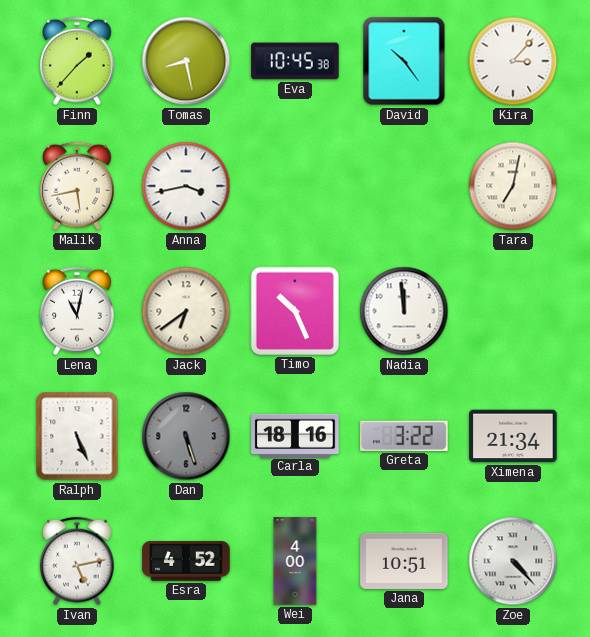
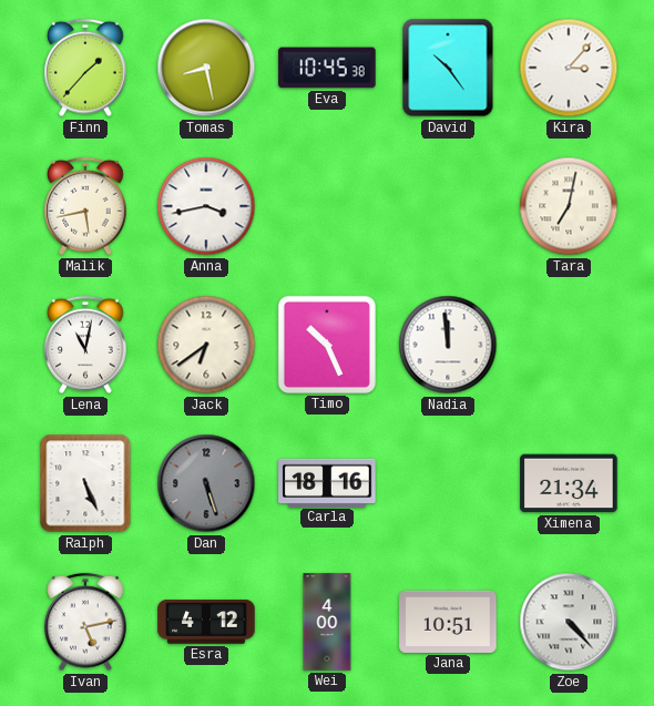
Greta: 3:22 -> none (404, 436)
Esra: 4:52 -> 4:12 (206, 622)
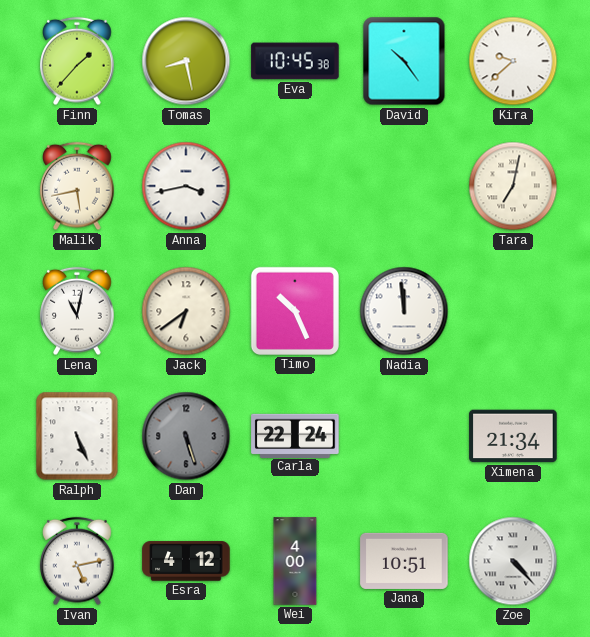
Kira: 3:07 -> 9:38 (513, 61)
Carla: 18:16 -> 22:24 (295, 435)
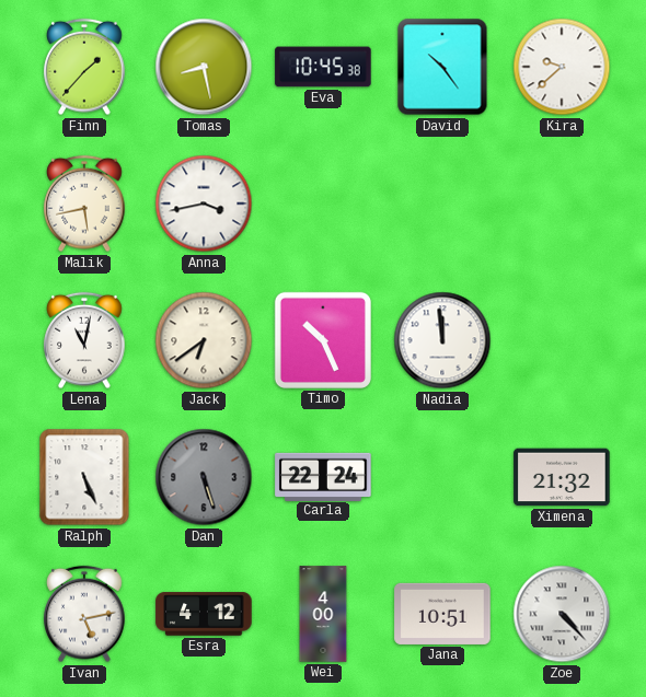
Tara: 7:02 -> none (513, 186)
Ximena: 21:34 -> 21:32 (562, 477)
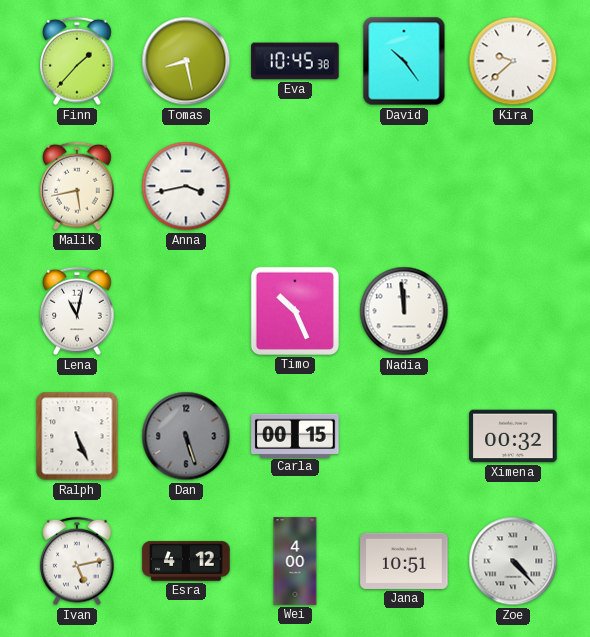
Jack: 6:39 -> none (204, 340)
Carla: 22:24 -> 00:15 (295, 435)
Ximena: 21:32 -> 00:32 (513, 436)
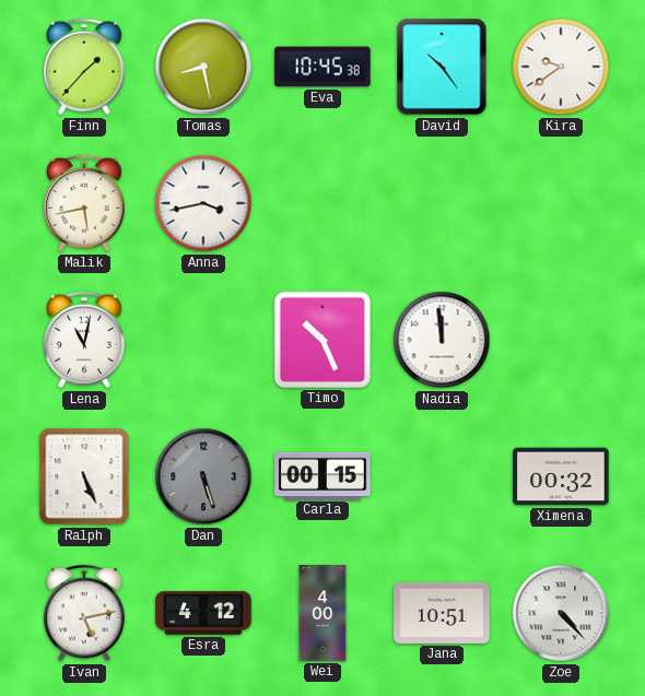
Kira: 9:38 -> 9:39 (561, 67)
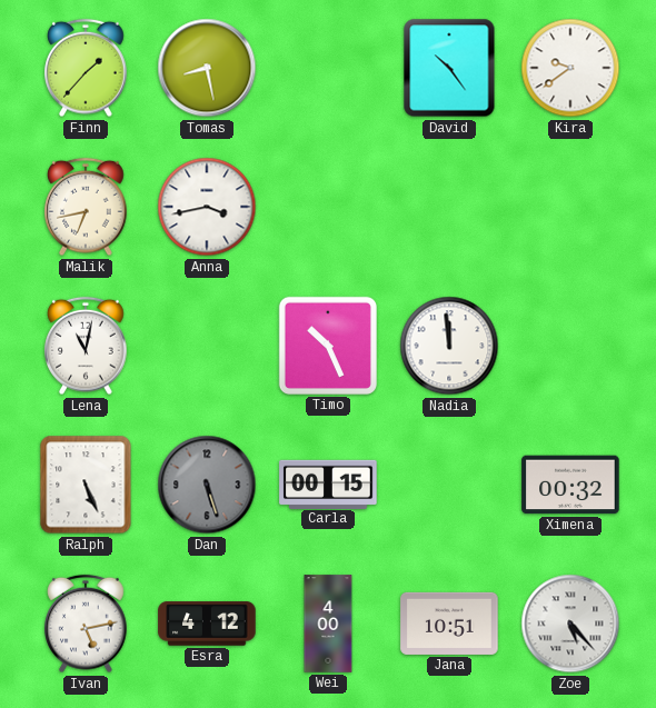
Eva: 10:45 -> none (322, 67)
Malik: 5:43 -> 6:43 (86, 207)
Zoe: 4:23 -> 5:23 (570, 624)
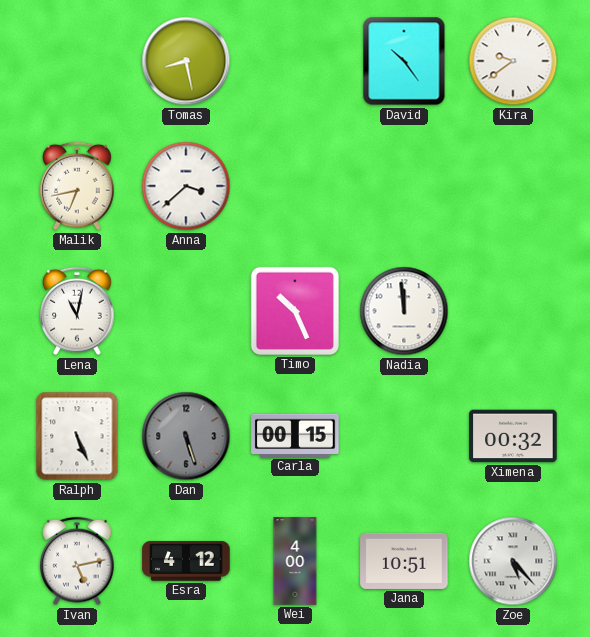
Finn: 1:37 -> none (86, 68)
Anna: 3:43 -> 3:38 (186, 186)
